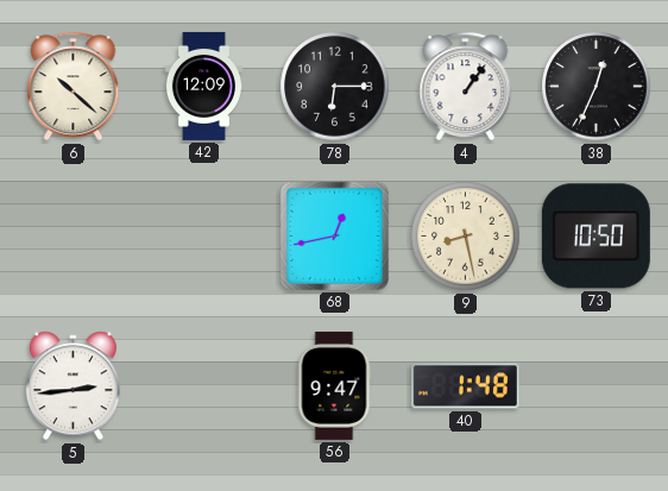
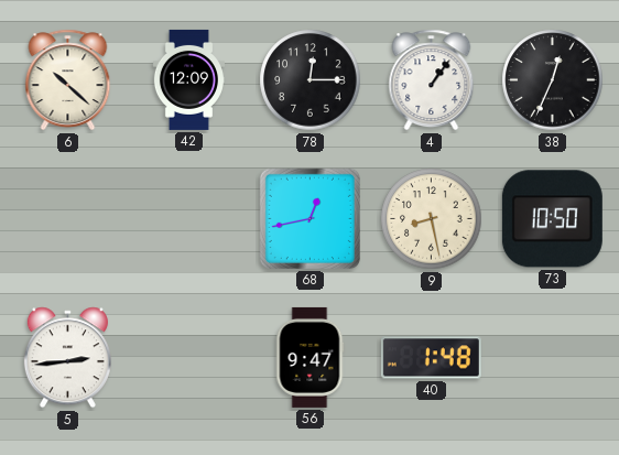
78: 6:15 -> 12:15 (311, 80)
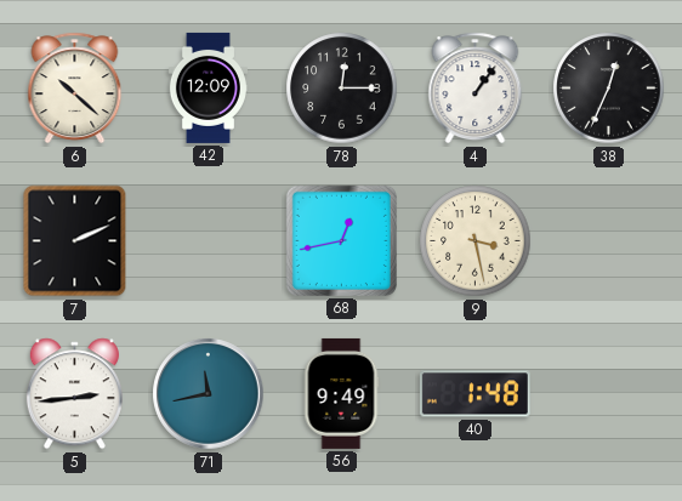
7: none -> 2:11 (75, 241)
9: 8:28 -> 3:28 (476, 241)
73: 10:50 -> none (552, 219)
71: none -> 11:43 (209, 394)
56: 9:47 -> 9:49 (341, 393)
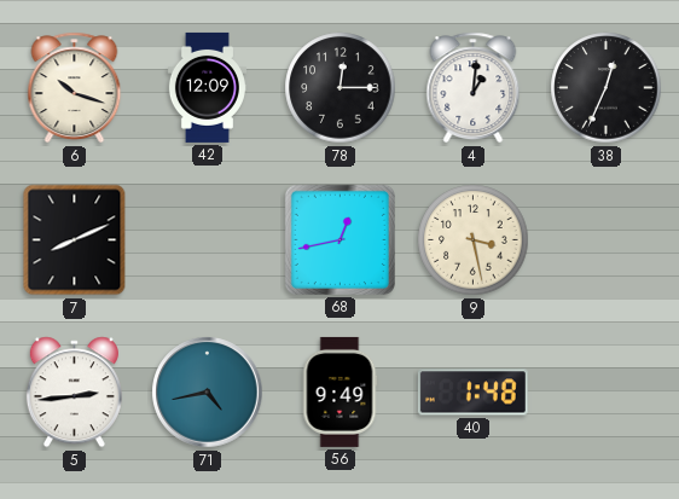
6: 10:22 -> 10:18 (75, 88)
4: 1:06 -> 1:01 (474, 88)
7: 2:11 -> 8:11 (75, 240)
71: 11:43 -> 4:43 (208, 393)
